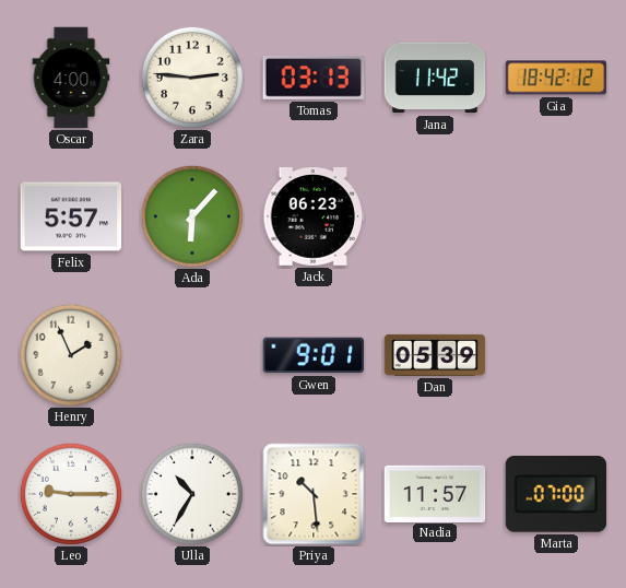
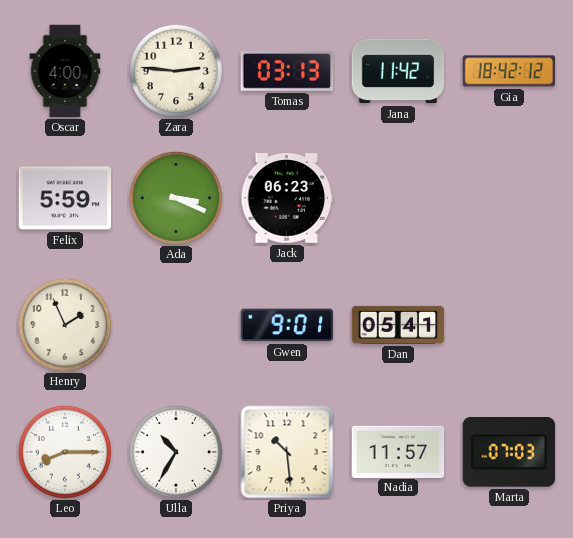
Felix: 5:57 -> 5:59 (65, 198)
Ada: 6:07 -> 3:19 (176, 198)
Dan: 05:39 -> 05:41 (398, 325)
Leo: 9:15 -> 8:15 (65, 452)
Marta: 07:00 -> 07:03 (508, 453)
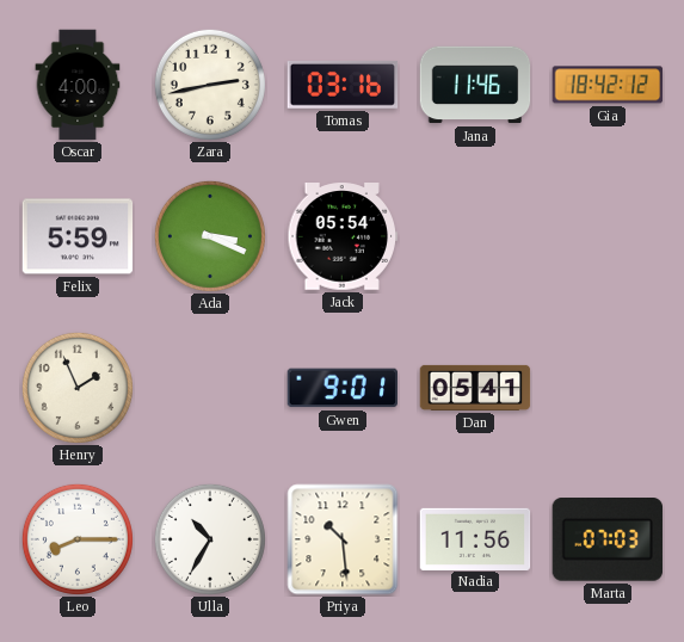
Zara: 2:46 -> 2:43 (210, 85)
Tomas: 03:13 -> 03:16 (343, 85)
Jana: 11:42 -> 11:46 (475, 85)
Jack: 06:23 -> 05:54 (343, 237)
Nadia: 11:57 -> 11:56 (475, 538)
